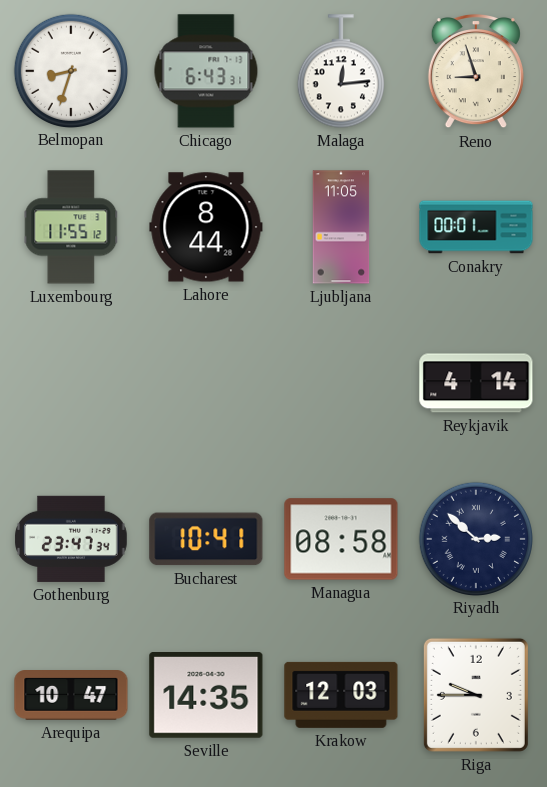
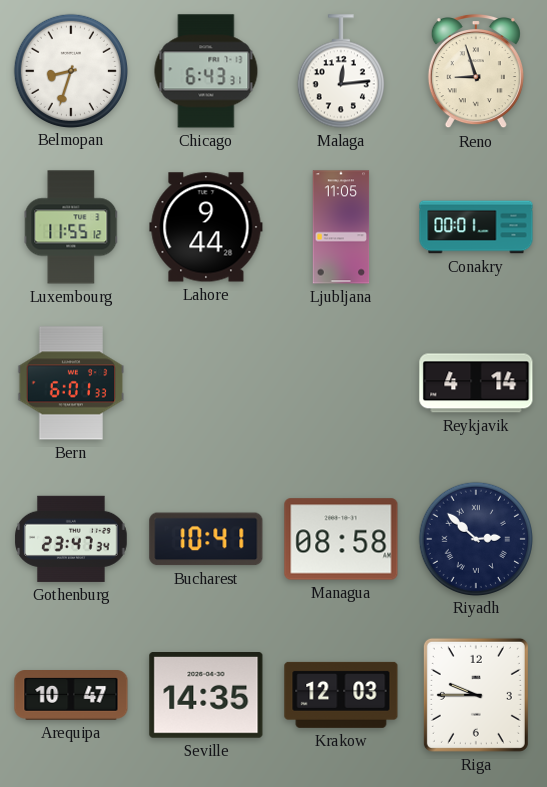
Lahore: 8:44 -> 9:44 (206, 227)
Bern: none -> 6:01 (71, 383)
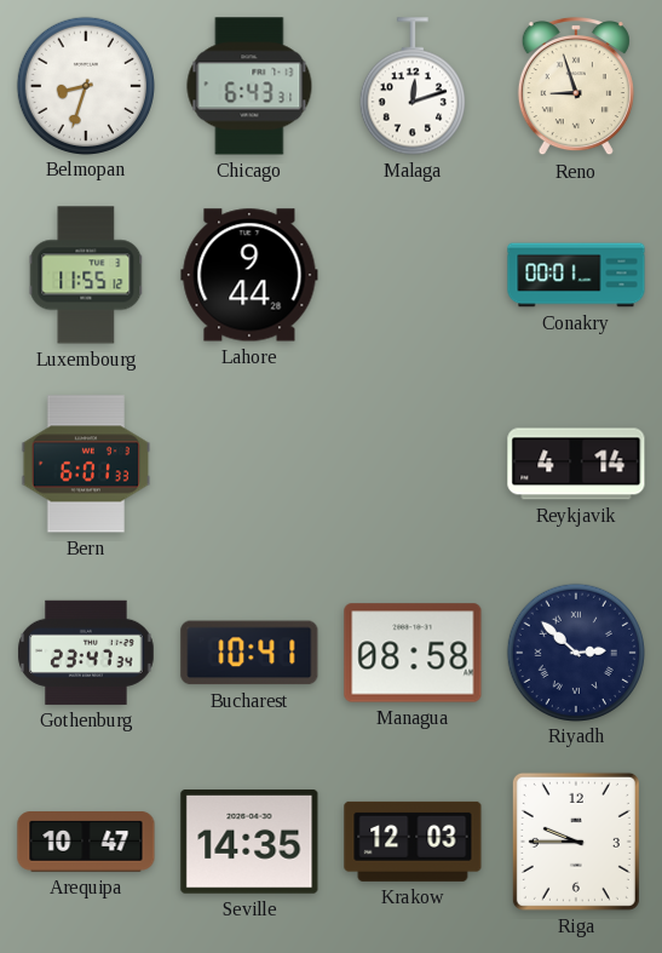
Malaga: 12:14 -> 12:12 (413, 86)
Ljubljana: 11:05 -> none (341, 227)
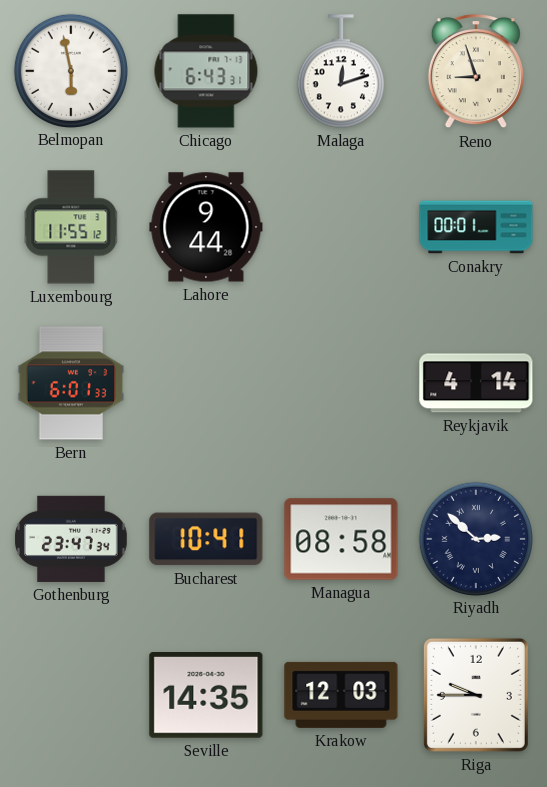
Belmopan: 8:33 -> 5:58 (70, 70)
Arequipa: 10:47 -> none (86, 843)
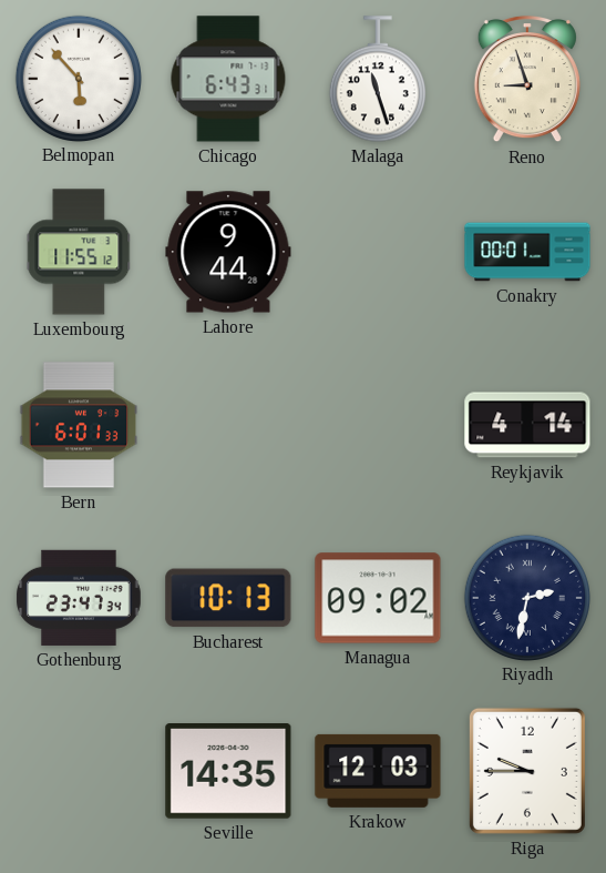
Belmopan: 5:58 -> 5:53 (78, 78)
Malaga: 12:12 -> 11:27 (378, 79)
Bucharest: 10:41 -> 10:13 (228, 598)
Managua: 08:58 -> 09:02 (378, 598)
Riyadh: 2:52 -> 2:32 (526, 597)
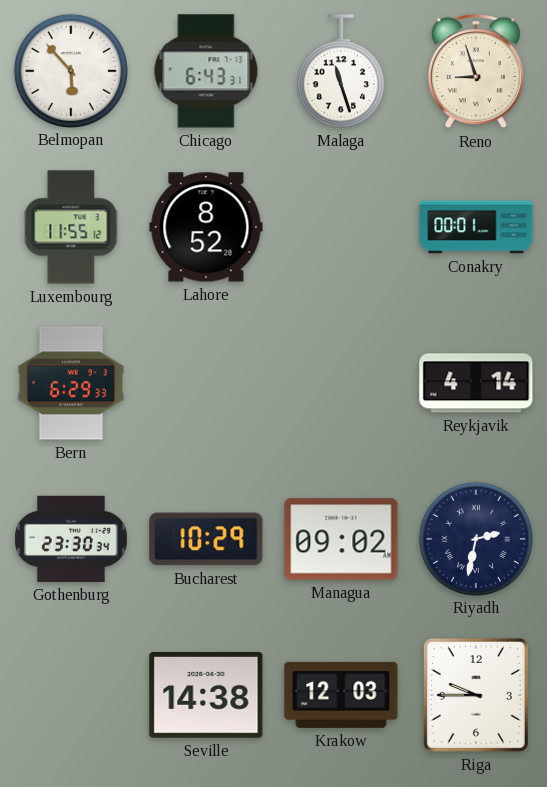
Lahore: 9:44 -> 8:52 (206, 227)
Bern: 6:01 -> 6:29 (71, 383)
Gothenburg: 23:47 -> 23:30 (72, 539)
Bucharest: 10:13 -> 10:29 (206, 539)
Seville: 14:35 -> 14:38 (206, 696)
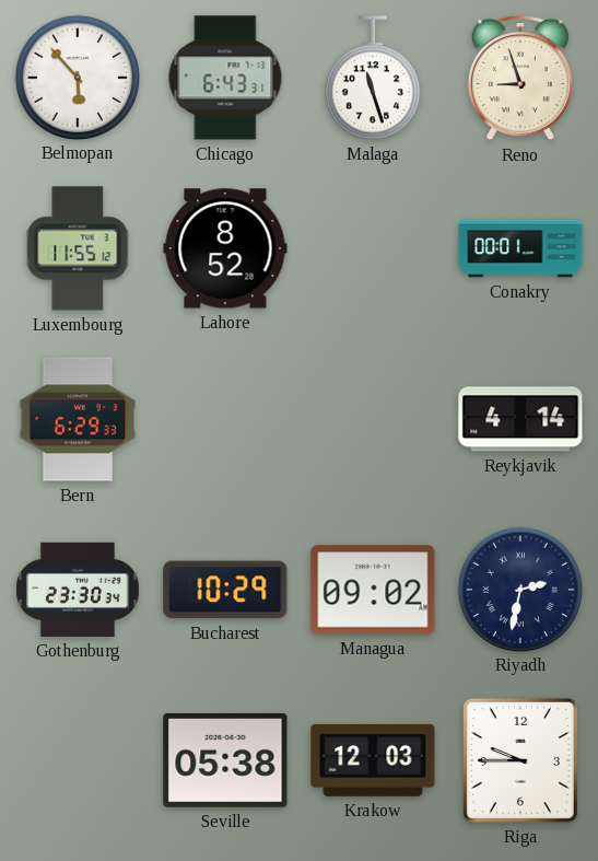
Seville: 14:38 -> 05:38 (225, 761)
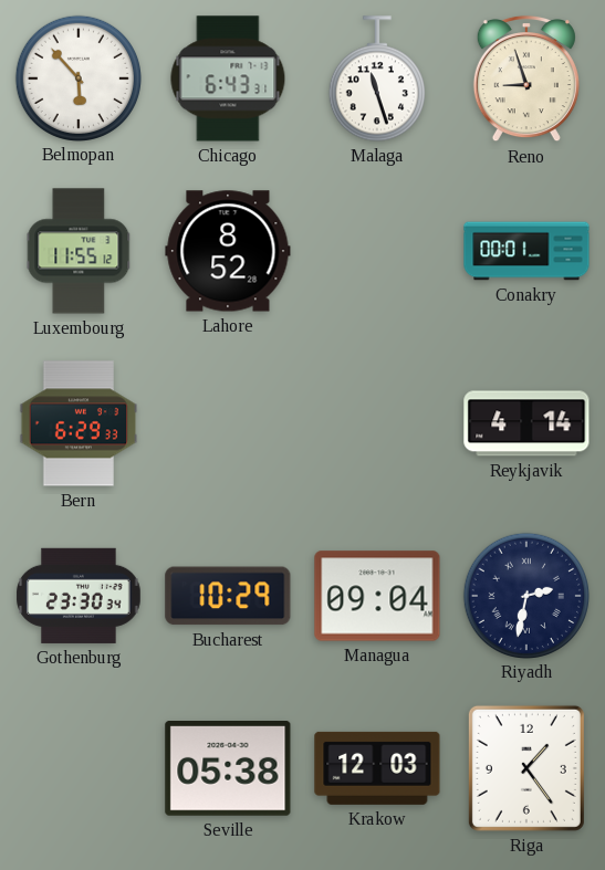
Managua: 09:02 -> 09:04 (377, 596)
Riga: 9:45 -> 1:24 (526, 768)
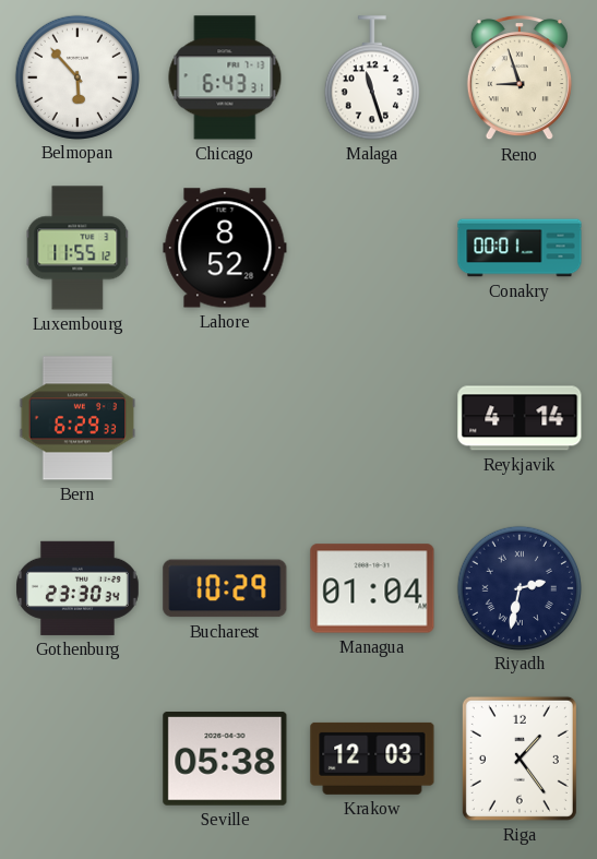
Managua: 09:04 -> 01:04 (372, 588)
